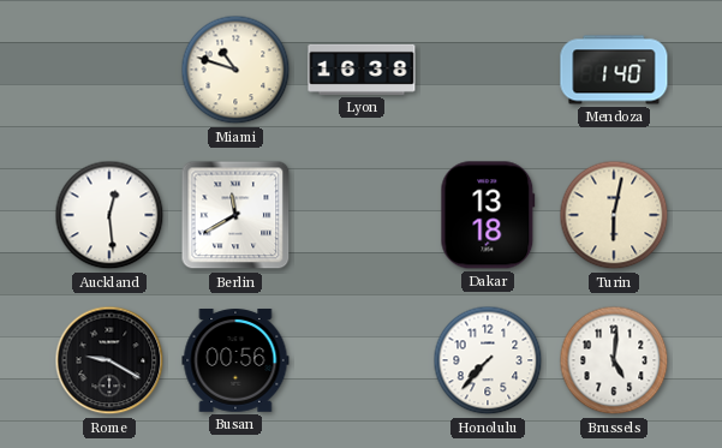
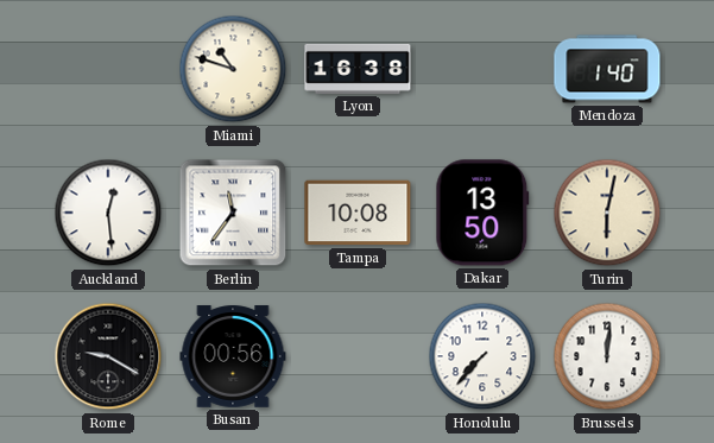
Berlin: 11:40 -> 11:36 (233, 213)
Tampa: none -> 10:08 (358, 213)
Dakar: 13:18 -> 13:50 (482, 213)
Brussels: 5:01 -> 12:01 (607, 356)
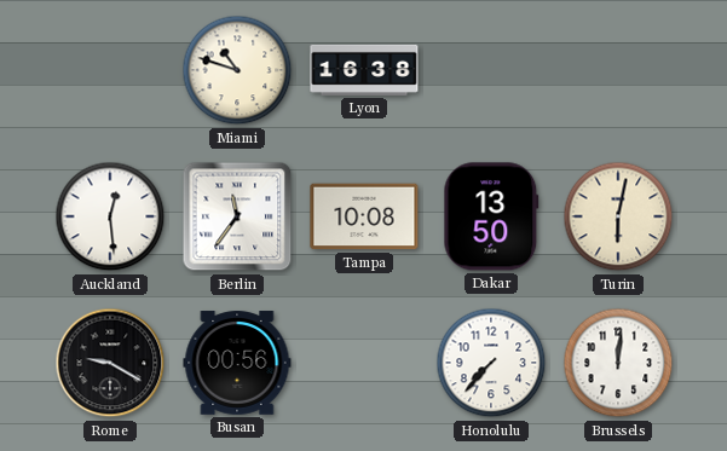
Mendoza: 1:40 -> none (607, 69)
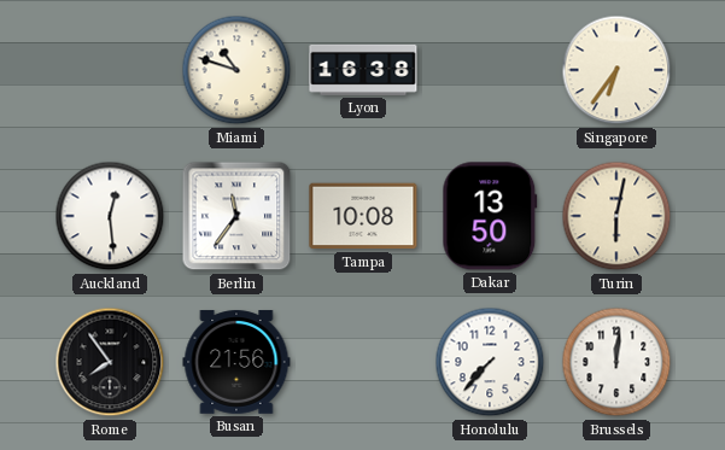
Singapore: none -> 6:36 (616, 70)
Rome: 9:20 -> 7:54 (110, 362)
Busan: 00:56 -> 21:56 (236, 362)
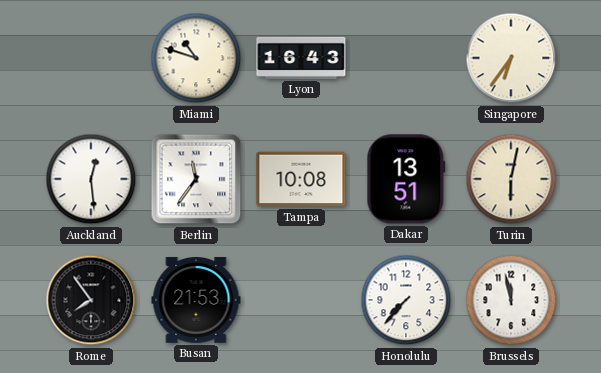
Lyon: 16:38 -> 16:43 (301, 58)
Dakar: 13:50 -> 13:51 (406, 179)
Busan: 21:56 -> 21:53 (196, 300)
Brussels: 12:01 -> 11:58 (511, 300)
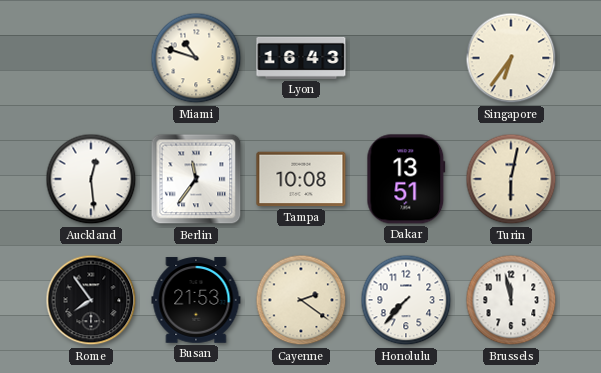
Cayenne: none -> 2:21 (301, 300)
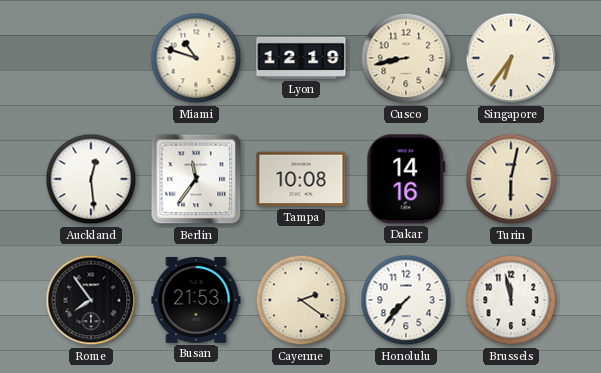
Lyon: 16:43 -> 12:19 (301, 58)
Cusco: none -> 8:43 (406, 58)
Dakar: 13:51 -> 14:16 (406, 179)
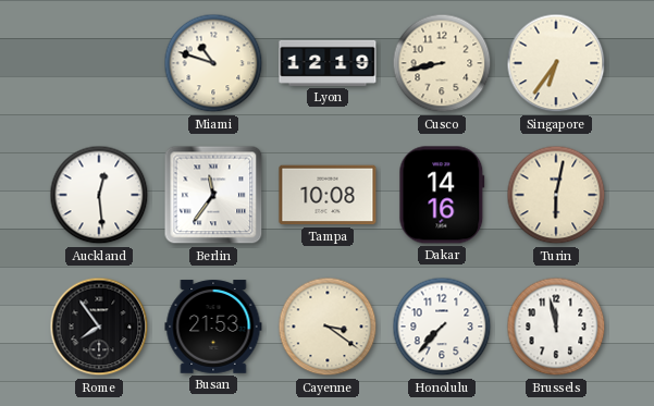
Cayenne: 2:21 -> 3:21 (328, 327)
